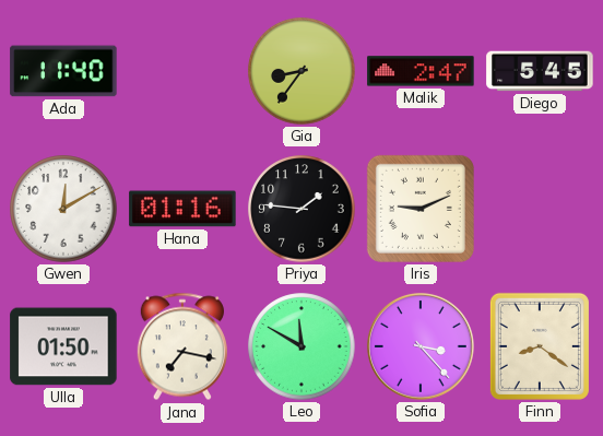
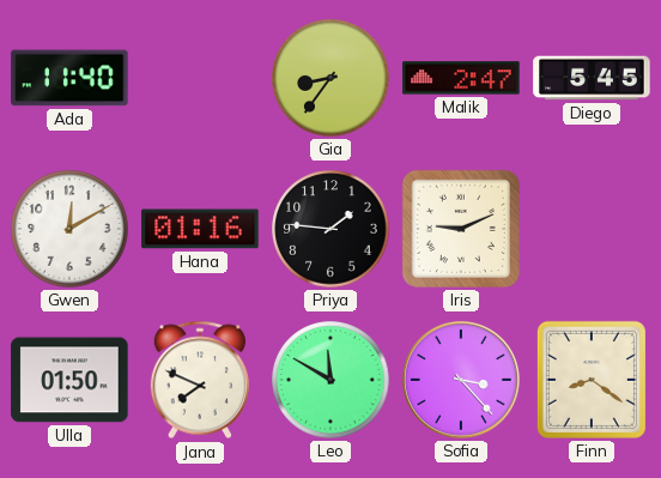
Jana: 7:17 -> 7:49 (200, 380)
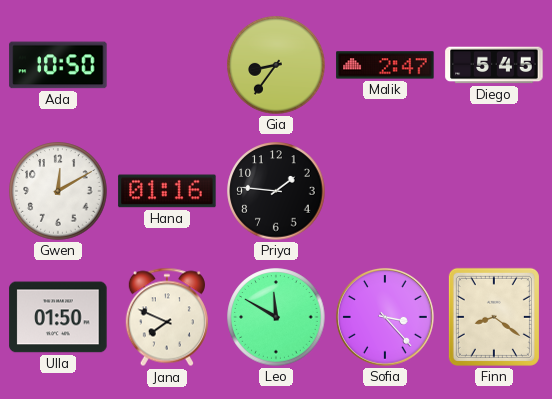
Ada: 11:40 -> 10:50 (58, 65)
Iris: 9:11 -> none (461, 229)
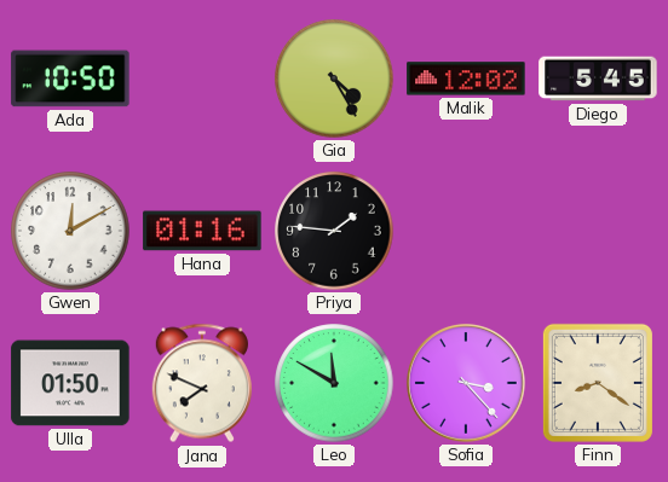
Gia: 8:36 -> 4:25 (334, 79)
Malik: 2:47 -> 12:02 (466, 79)
